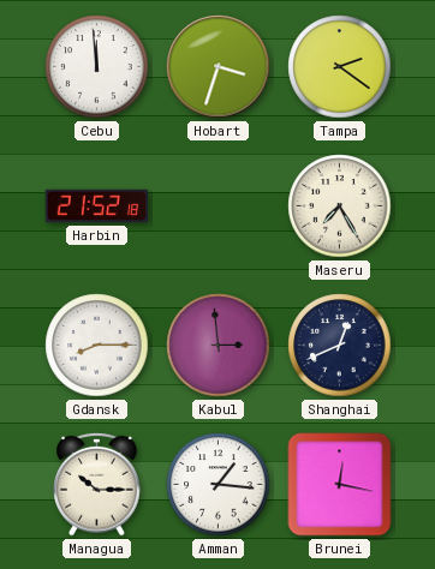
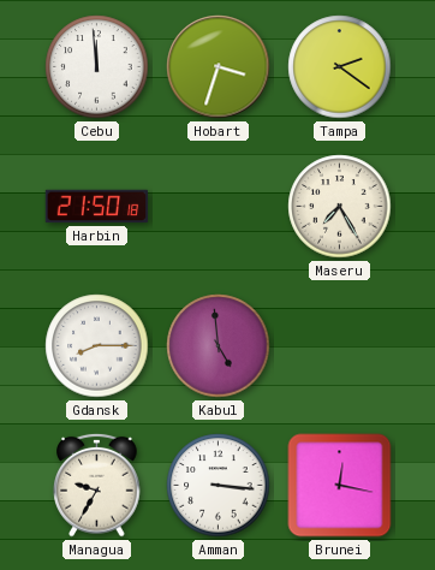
Harbin: 21:52 -> 21:50 (97, 207)
Kabul: 2:59 -> 4:59 (219, 346)
Shanghai: 12:41 -> none (340, 346)
Managua: 10:15 -> 9:35 (97, 485)
Amman: 1:16 -> 3:16 (219, 486)
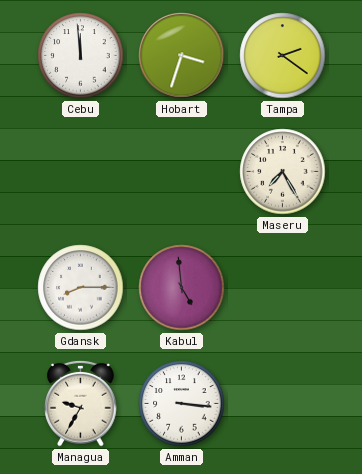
Harbin: 21:50 -> none (97, 207)
Brunei: 12:17 -> none (340, 486)
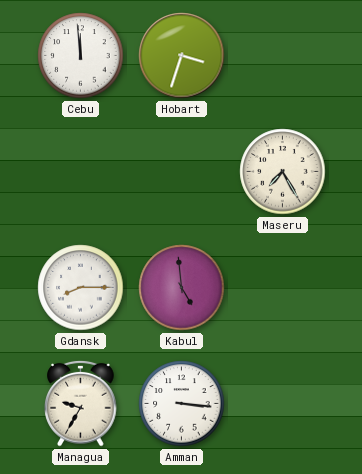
Tampa: 2:21 -> none (283, 56)
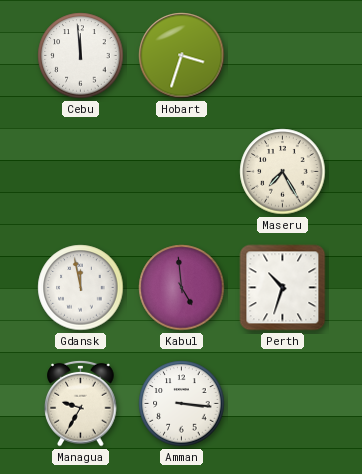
Gdansk: 8:15 -> 11:58 (81, 288)
Perth: none -> 10:33 (283, 288)
